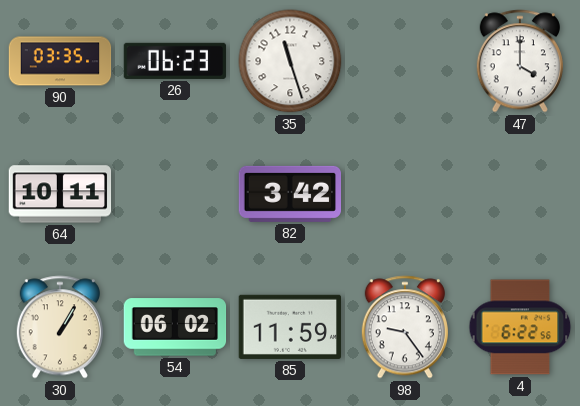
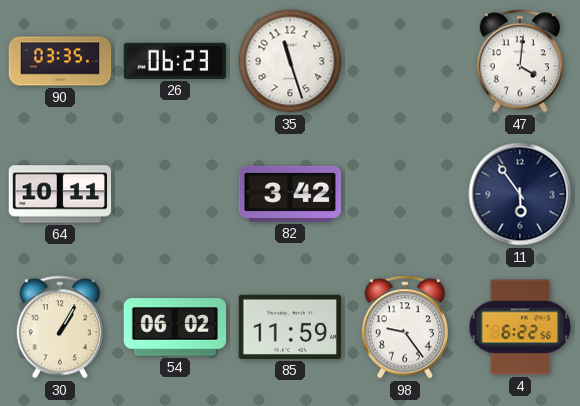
47: 4:00 -> 4:01 (520, 61)
11: none -> 5:54 (520, 194)
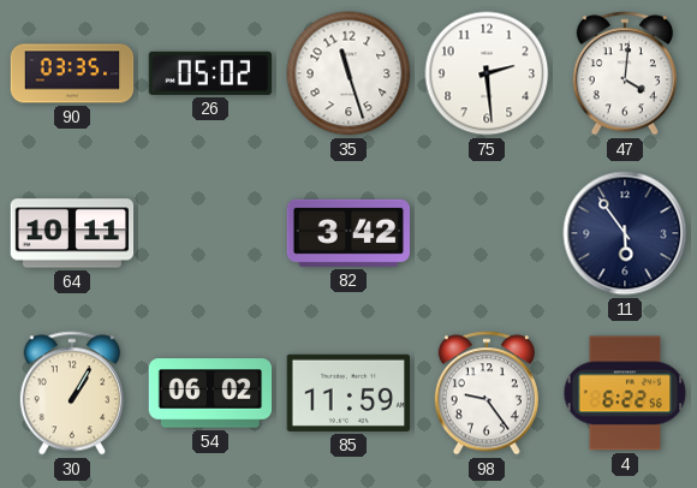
26: 06:23 -> 05:02 (210, 73)
75: none -> 2:29 (487, 73)
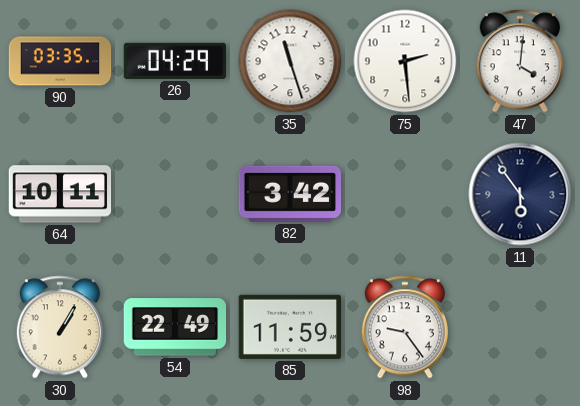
26: 05:02 -> 04:29 (175, 61)
54: 06:02 -> 22:49 (175, 327)
4: 6:22 -> none (625, 393)
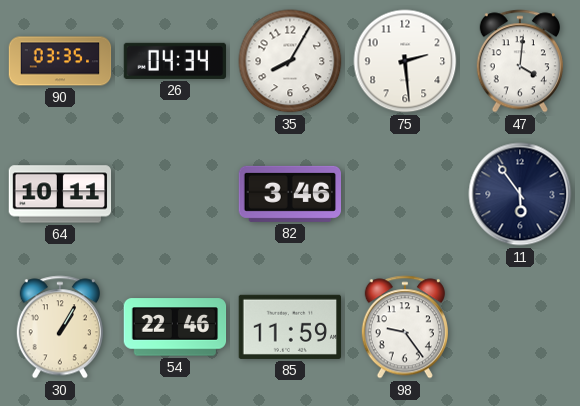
26: 04:29 -> 04:34 (175, 61)
35: 11:27 -> 8:05 (290, 61)
82: 3:42 -> 3:46 (290, 194)
54: 22:49 -> 22:46 (175, 327)
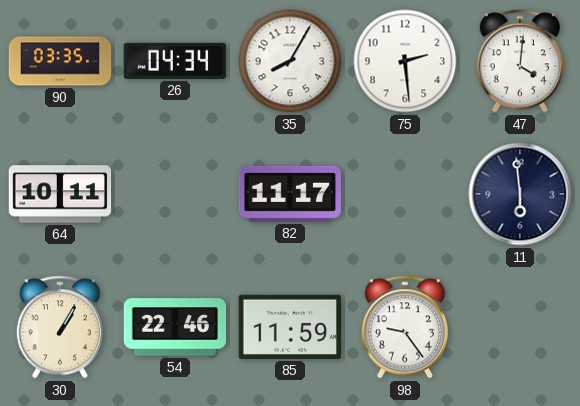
82: 3:46 -> 11:17 (290, 194)
11: 5:54 -> 5:59 (520, 194)
